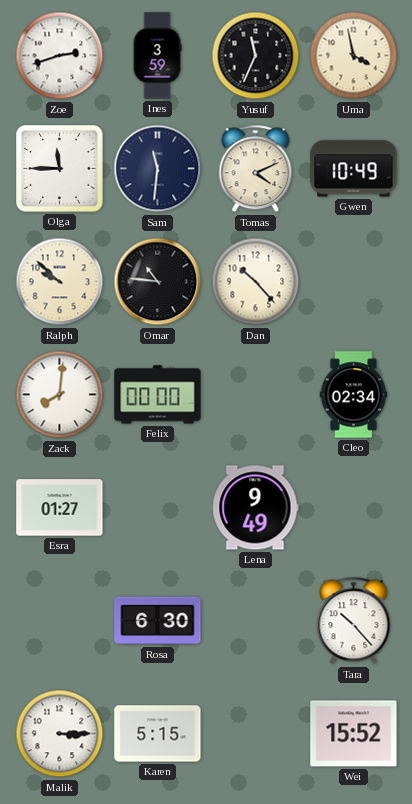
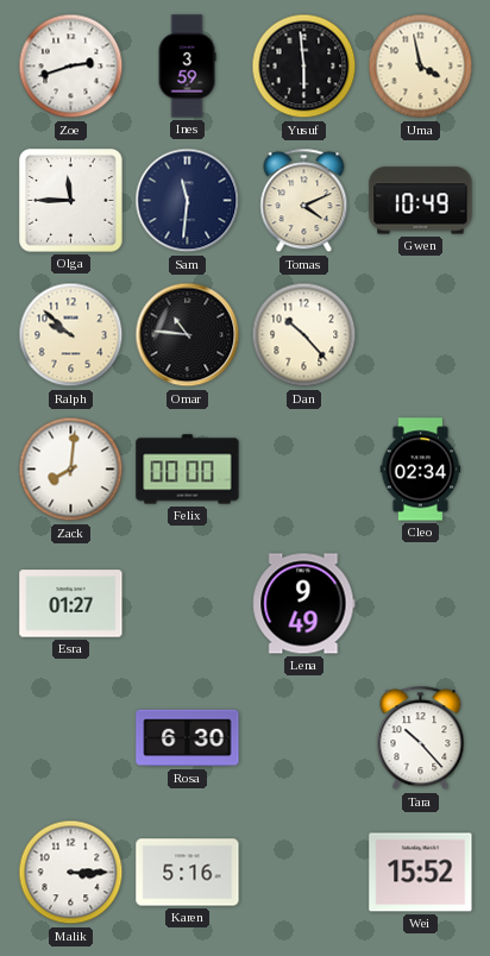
Yusuf: 11:34 -> 5:59 (304, 67)
Karen: 5:15 -> 5:16 (188, 873)
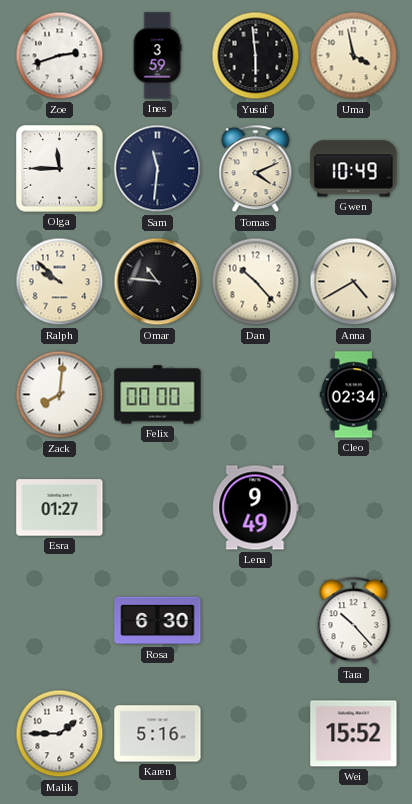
Anna: none -> 4:40 (354, 282)
Malik: 3:15 -> 1:45 (60, 734)
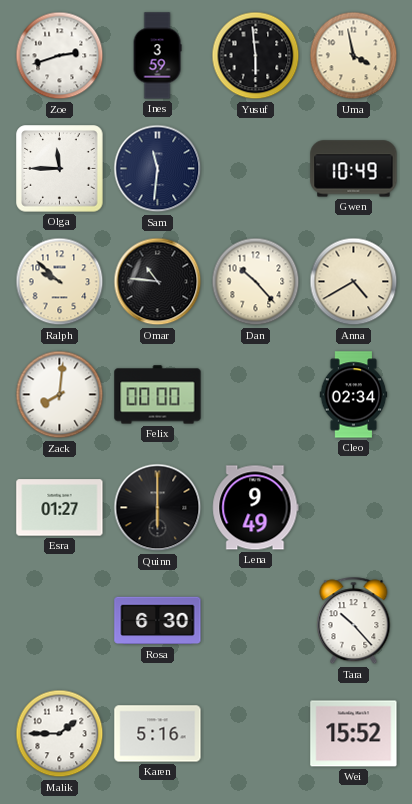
Tomas: 4:11 -> none (256, 169)
Quinn: none -> 6:00 (158, 508)
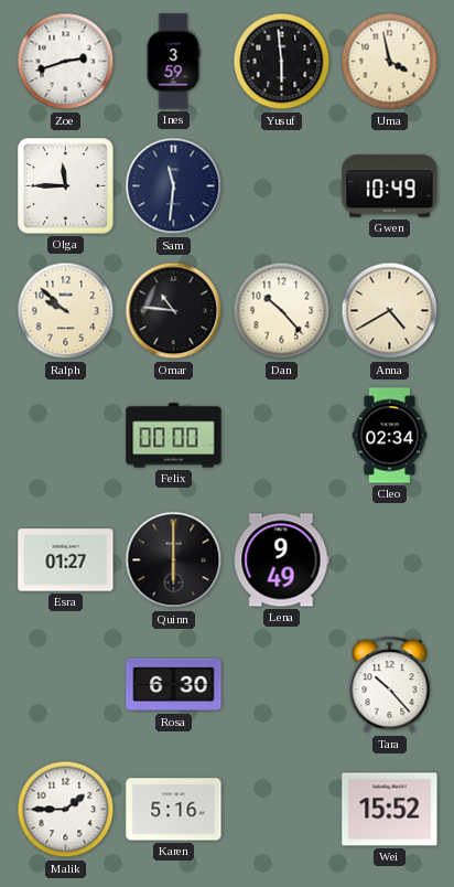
Zack: 8:01 -> none (60, 395)
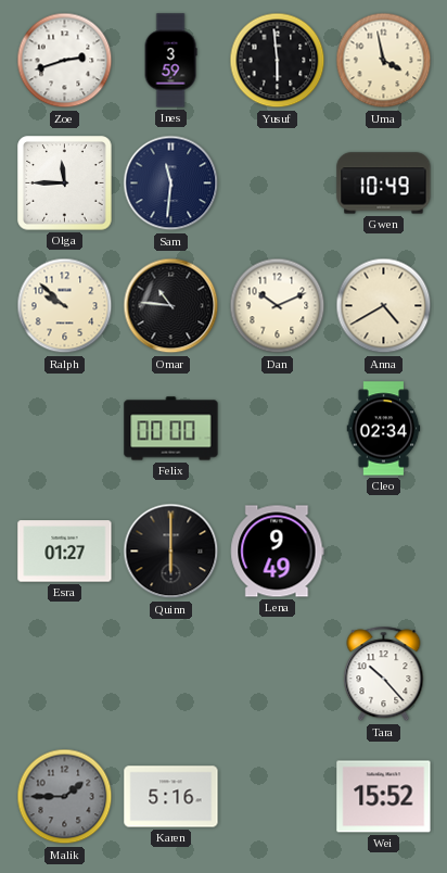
Dan: 10:23 -> 10:11 (278, 306)
Rosa: 6:30 -> none (174, 685)
Malik dial: white -> grey (65, 797)
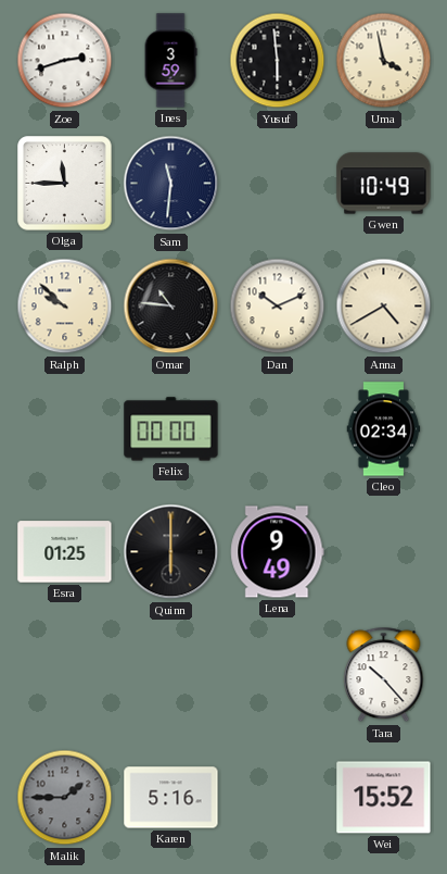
Esra: 01:27 -> 01:25 (65, 552)
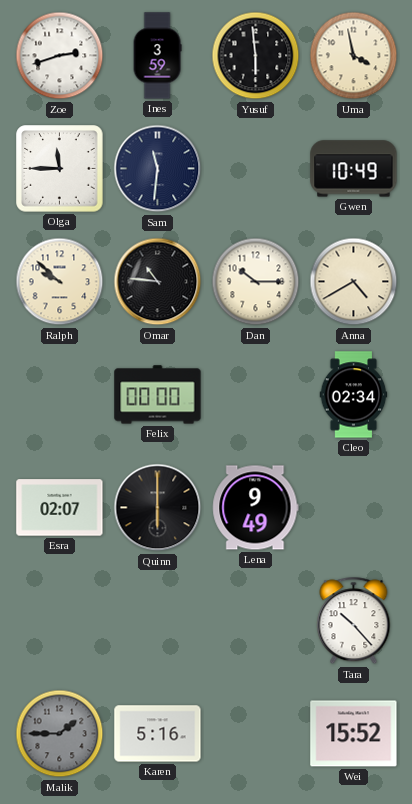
Dan: 10:11 -> 10:15 (256, 282)
Esra: 01:25 -> 02:07 (60, 508)
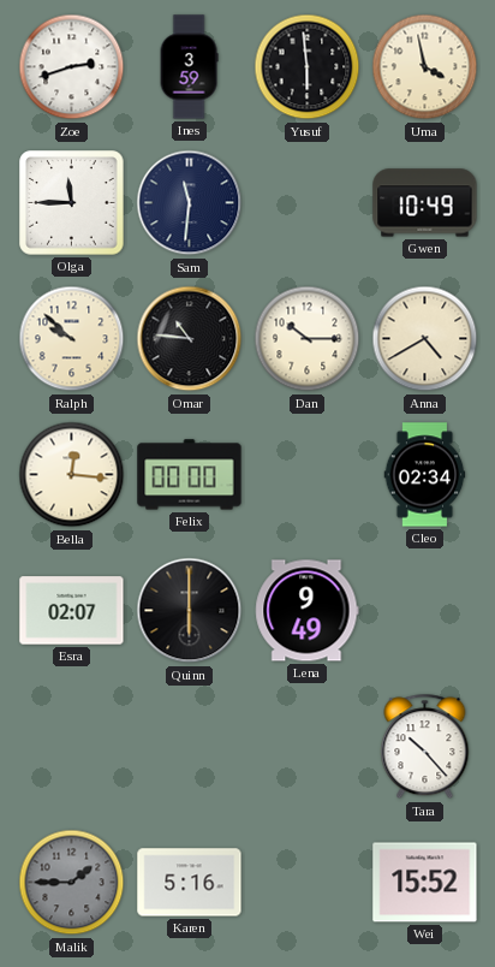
Bella: none -> 12:16 (72, 475)
